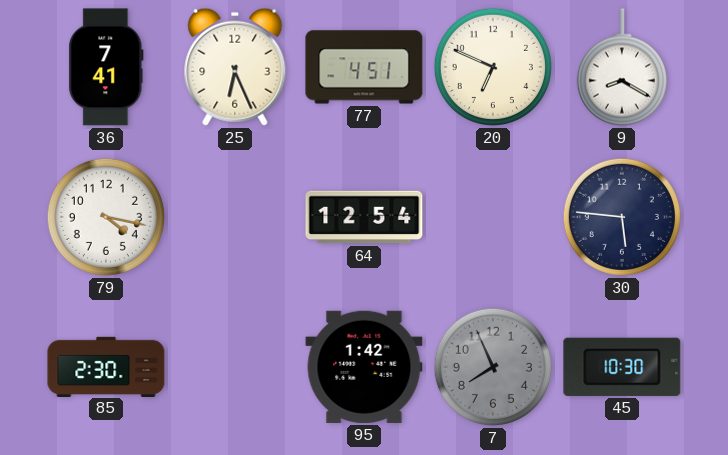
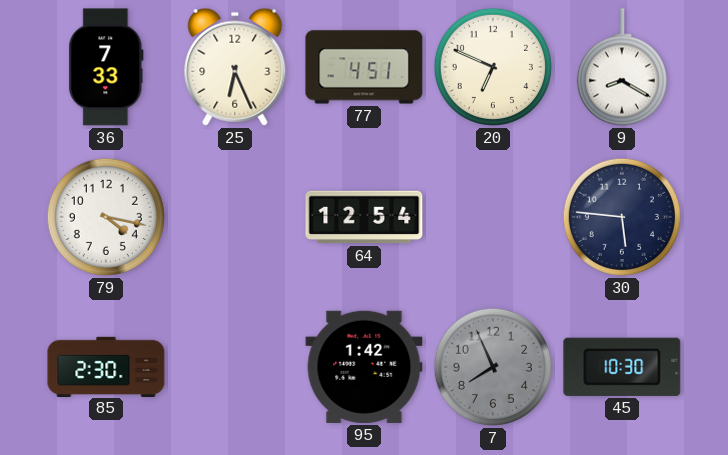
36: 7:41 -> 7:33 (106, 67)
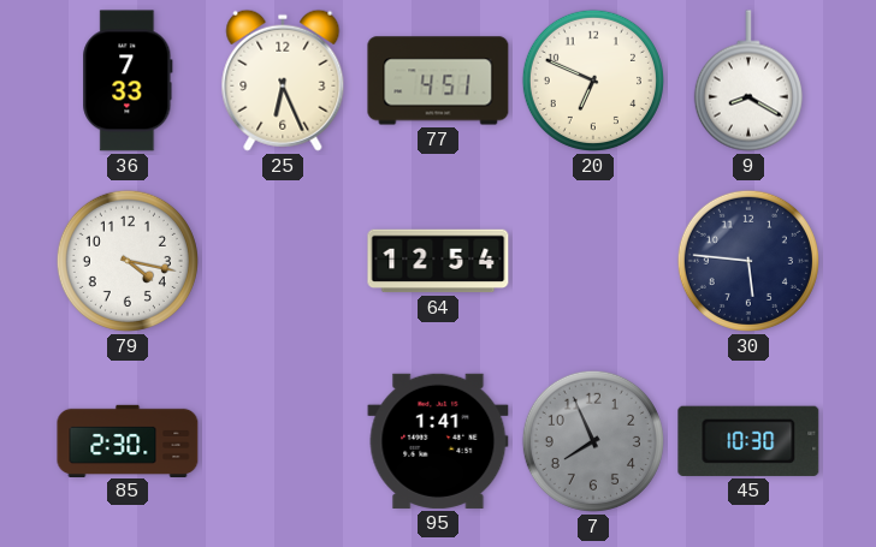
95: 1:42 -> 1:41 (438, 441)
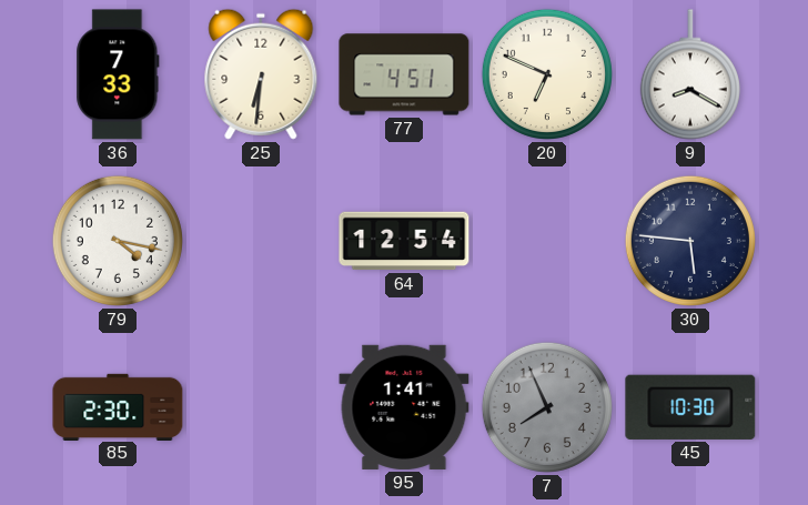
25: 6:26 -> 6:31 (261, 74)
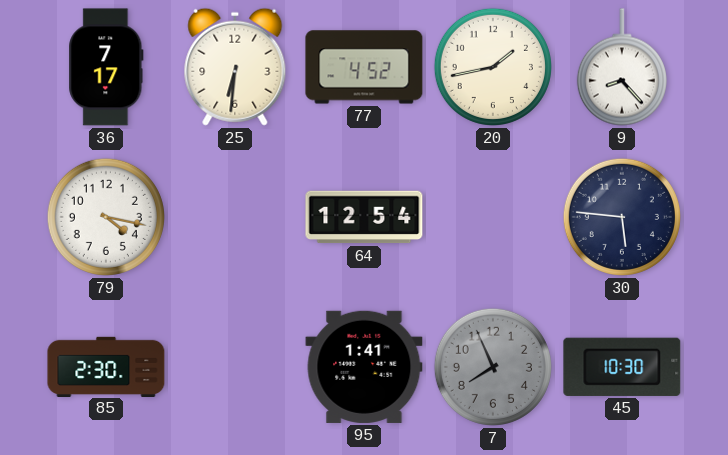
36: 7:33 -> 7:17 (106, 67)
77: 4:51 -> 4:52 (364, 67)
20: 6:49 -> 1:43 (493, 67)
9: 8:20 -> 8:23 (622, 67)
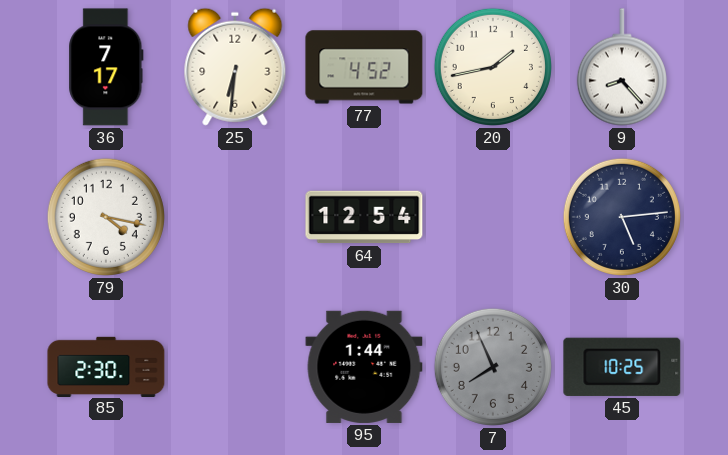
30: 5:46 -> 5:14 (622, 217)
95: 1:41 -> 1:44 (364, 367)
45: 10:30 -> 10:25 (622, 367)
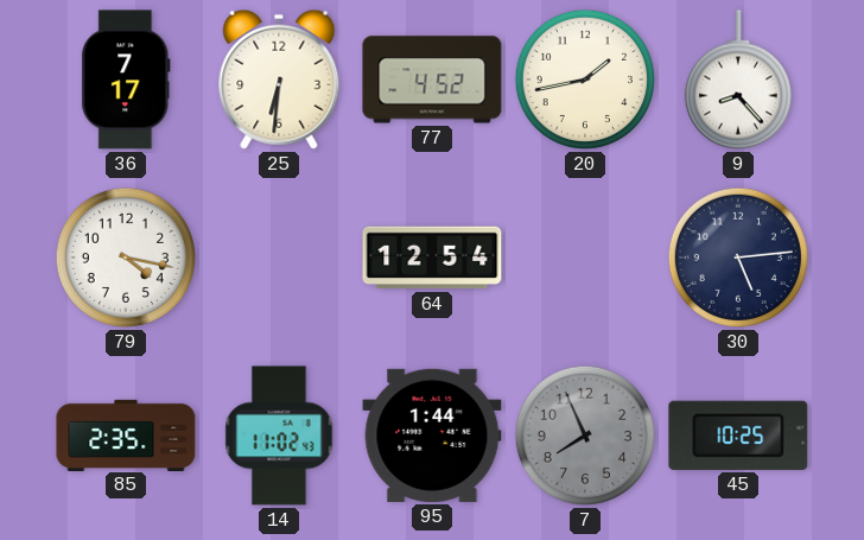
85: 2:30 -> 2:35 (126, 434)
14: none -> 11:02 (279, 436)
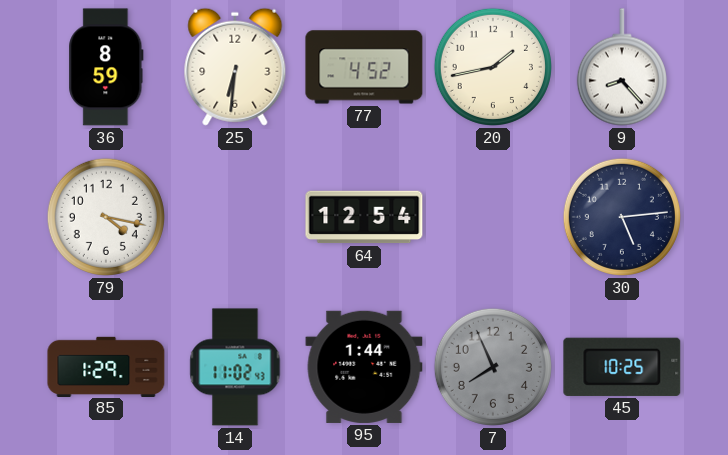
36: 7:17 -> 8:59 (106, 67)
85: 2:35 -> 1:29 (106, 366)
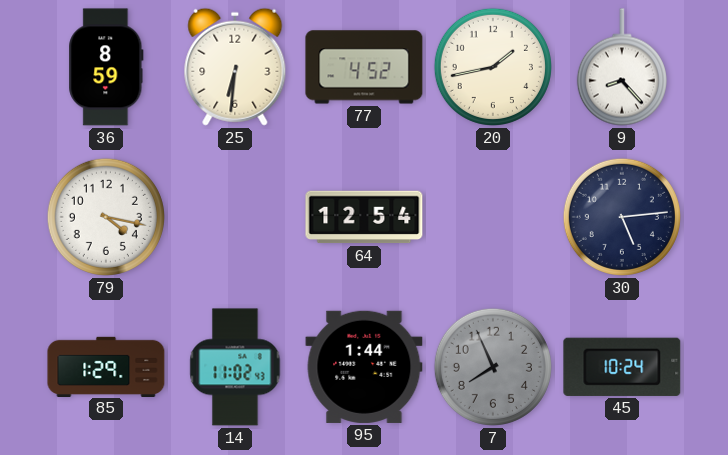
45: 10:25 -> 10:24 (622, 367)
